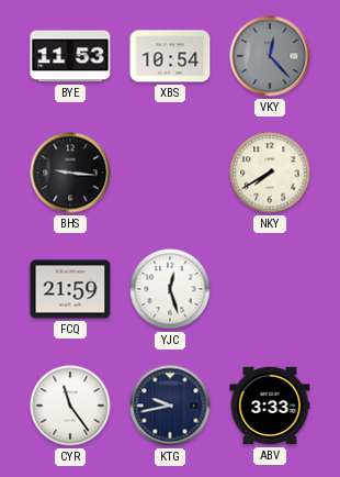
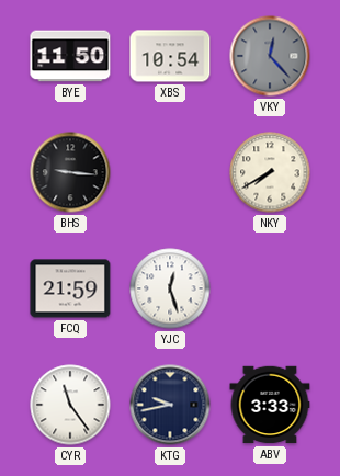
BYE: 11:53 -> 11:50 (70, 56)
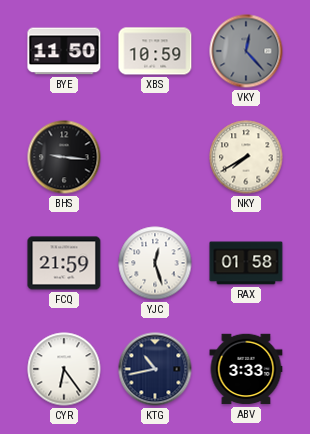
XBS: 10:54 -> 10:59 (155, 51)
RAX: none -> 01:58 (246, 263)
CYR: 11:24 -> 6:24 (64, 369)
KTG: 9:43 -> 10:43 (155, 369)
